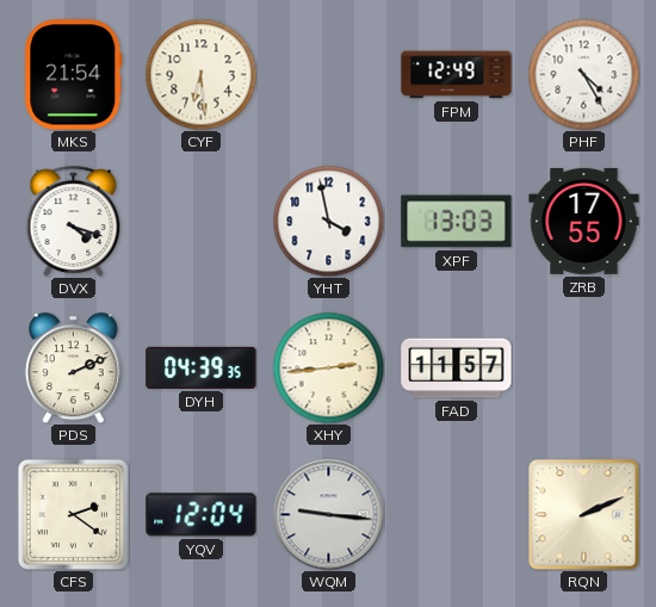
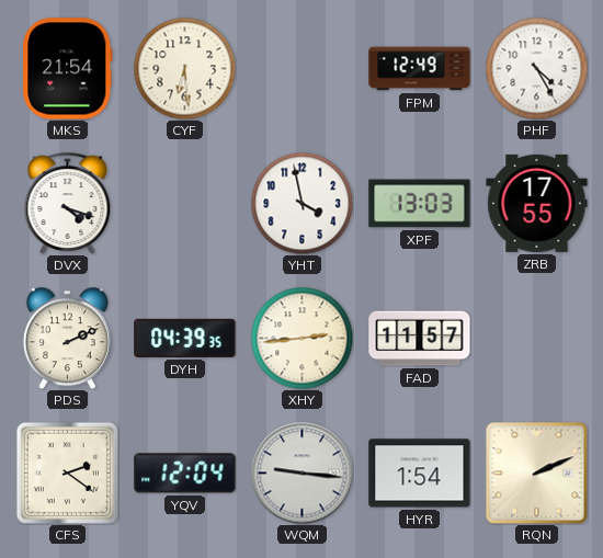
HYR: none -> 1:54 (420, 474)
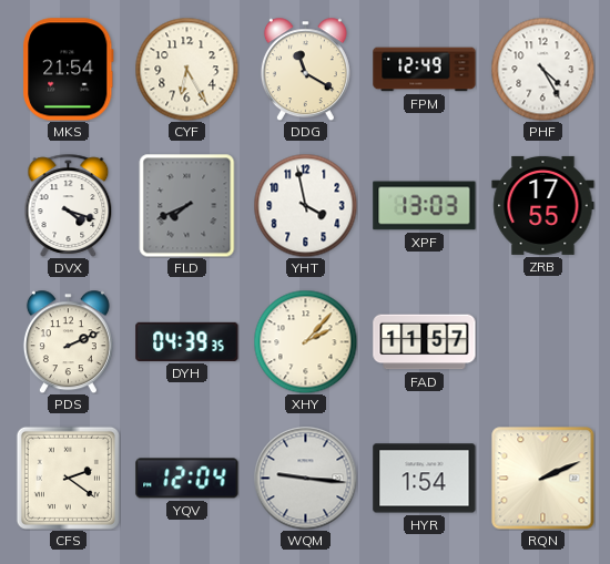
CYF: 6:29 -> 6:25 (186, 69)
DDG: none -> 11:20 (305, 69)
FLD: none -> 7:41 (187, 205)
XHY: 2:44 -> 2:07 (305, 341)
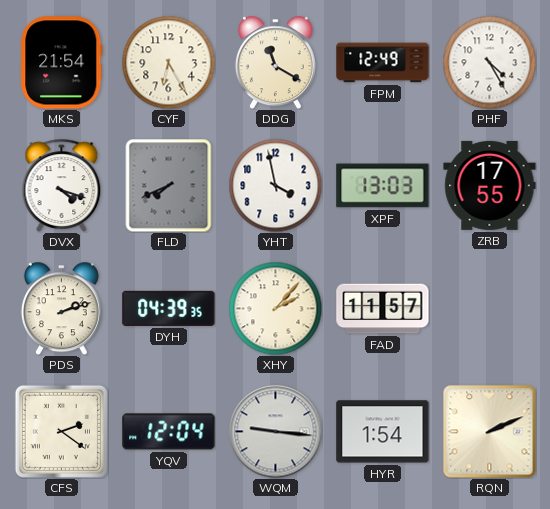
PDS: 2:11 -> 2:12 (61, 308)
